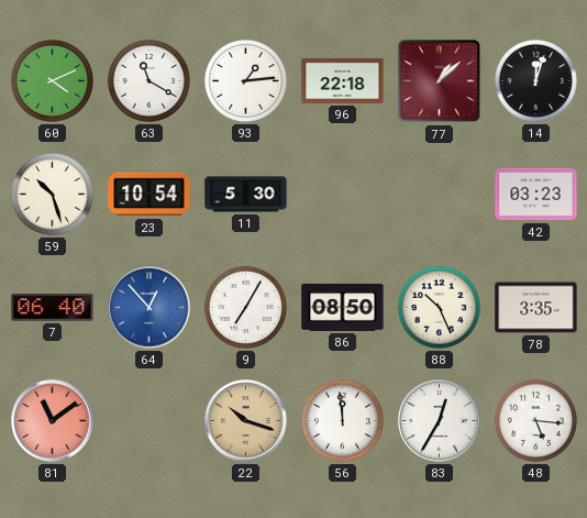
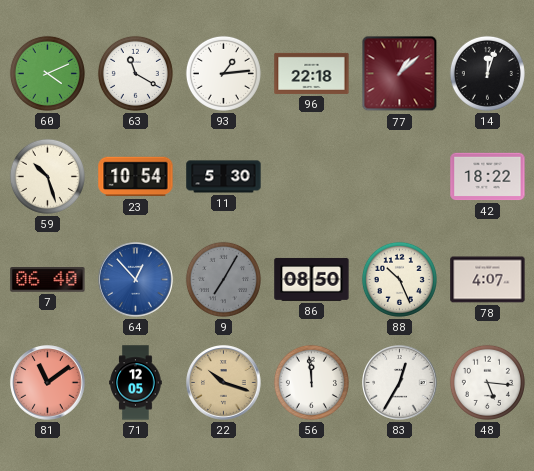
42: 03:23 -> 18:22 (488, 177)
9 dial: white -> grey (223, 279)
78: 3:35 -> 4:07 (488, 280)
71: none -> 12:05 (136, 383)
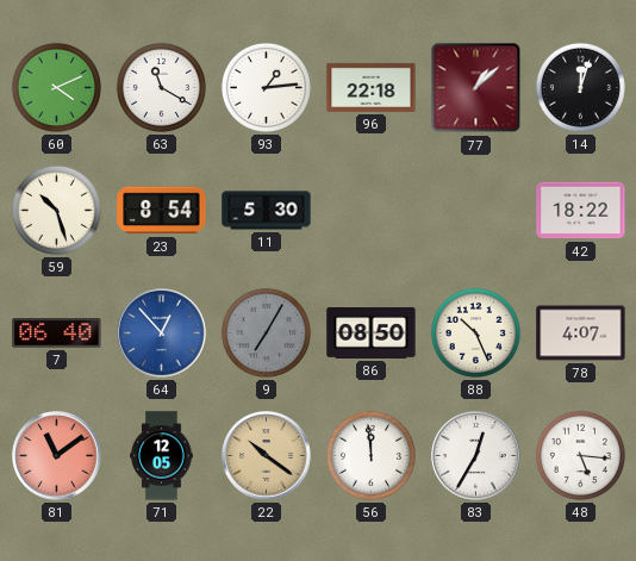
23: 10:54 -> 8:54 (162, 211)
22: 10:18 -> 10:21 (267, 456)
